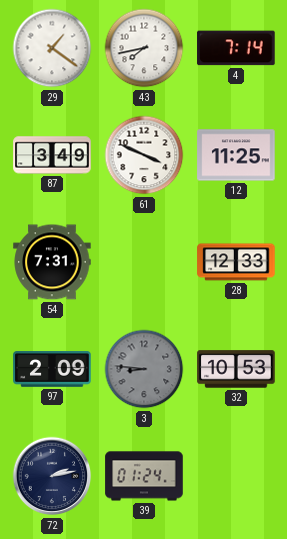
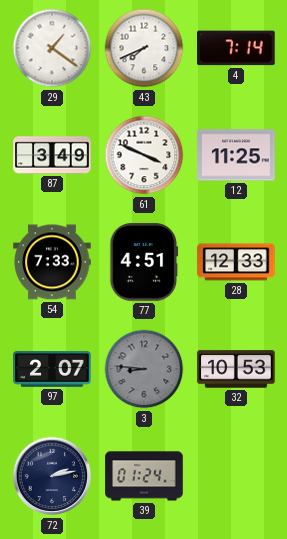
43: 7:43 -> 7:41 (144, 48)
54: 7:31 -> 7:33 (52, 262)
77: none -> 4:51 (144, 262)
97: 2:09 -> 2:07 (52, 369)
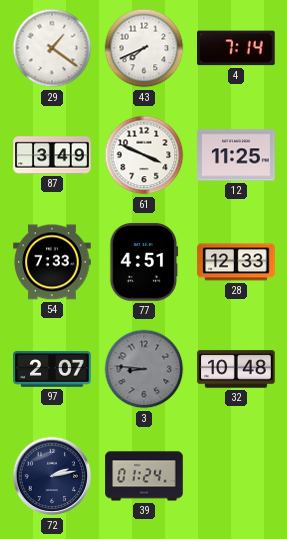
32: 10:53 -> 10:48 (236, 369)
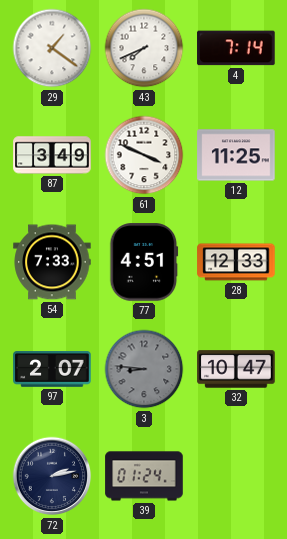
32: 10:48 -> 10:47 (236, 369)
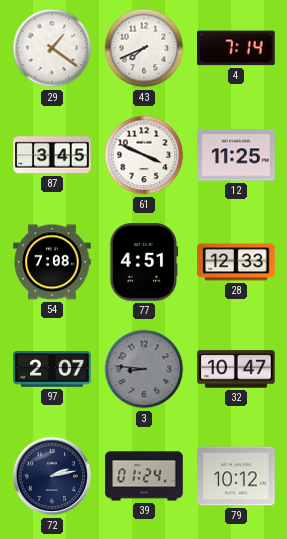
87: 3:49 -> 3:45 (52, 155)
54: 7:33 -> 7:08 (52, 262)
79: none -> 10:12 (236, 476)
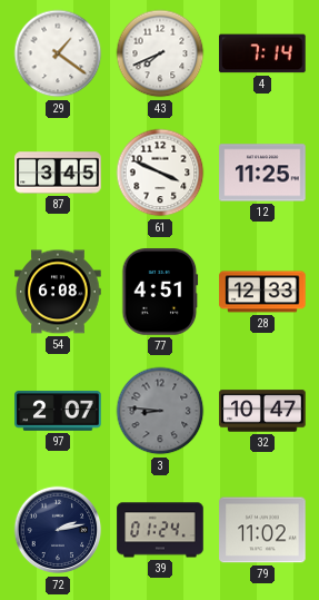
54: 7:08 -> 6:08 (58, 292)
79: 10:12 -> 11:02 (262, 530)
